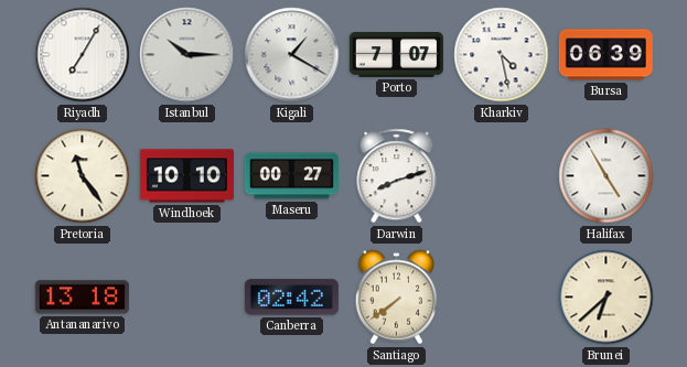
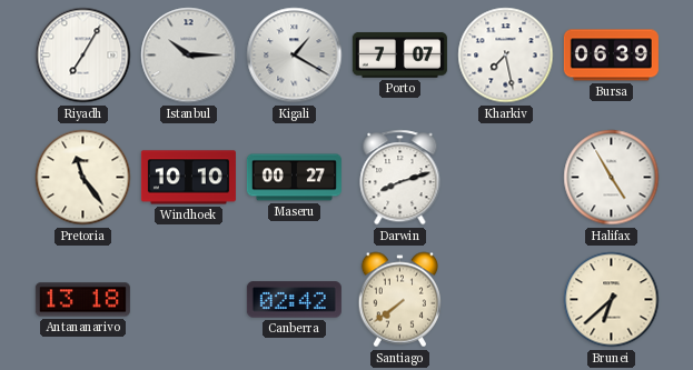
Kharkiv: 4:28 -> 7:28 (506, 56)
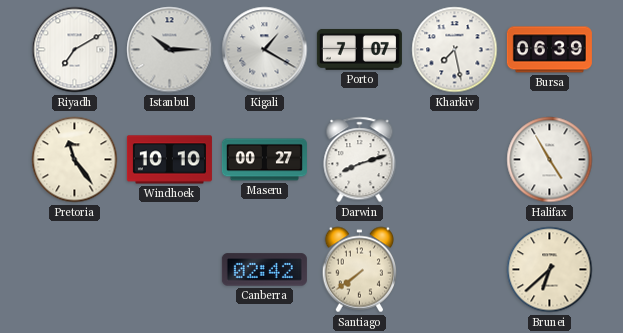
Riyadh: 7:05 -> 7:10 (75, 50)
Antananarivo: 13:18 -> none (82, 300)
